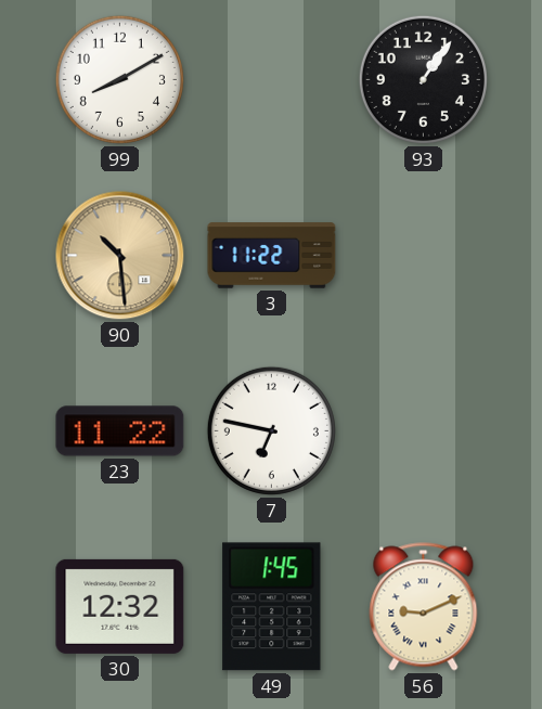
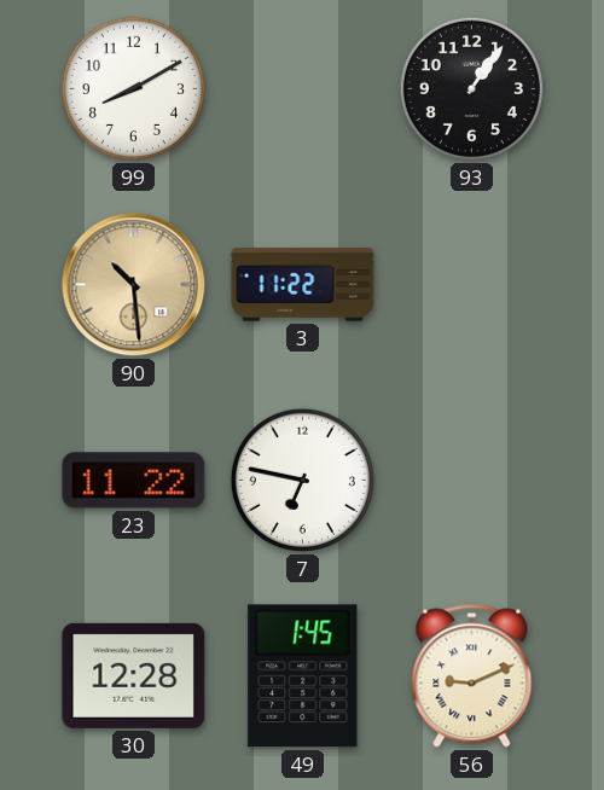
30: 12:32 -> 12:28 (134, 675)
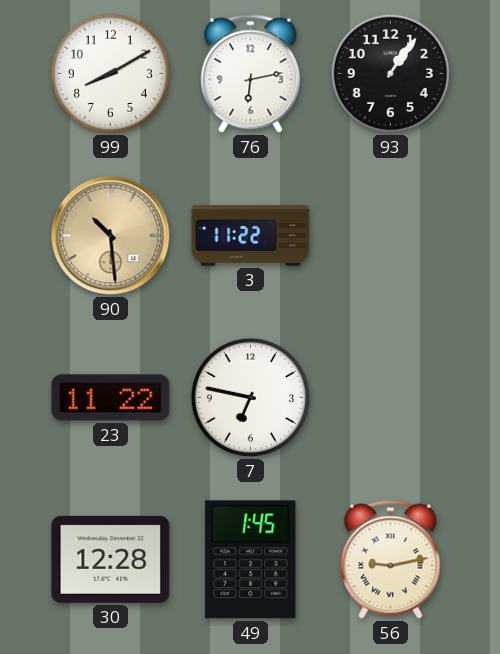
76: none -> 6:13 (251, 74)
56: 9:11 -> 9:13 (391, 560)
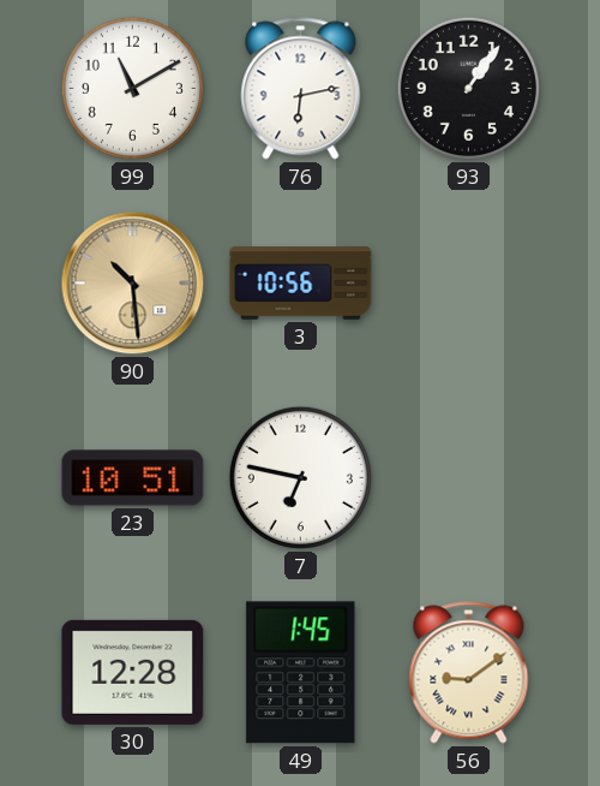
99: 8:10 -> 11:10 (132, 88)
3: 11:22 -> 10:56 (301, 284)
23: 11:22 -> 10:51 (133, 478)
56: 9:13 -> 9:09 (469, 673)
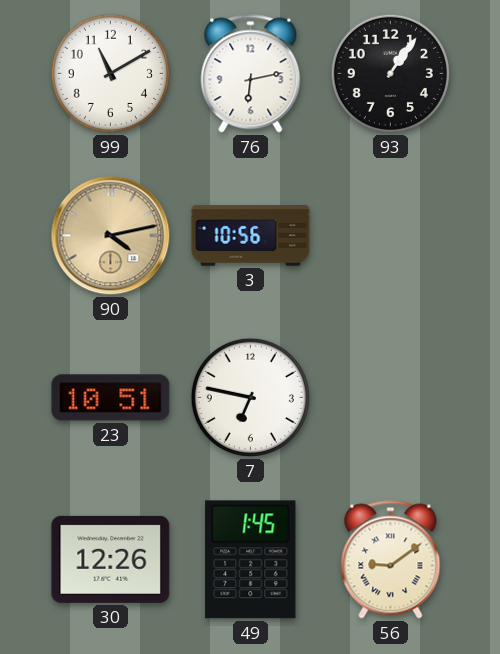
90: 10:29 -> 4:13 (111, 236)
30: 12:28 -> 12:26 (111, 559)
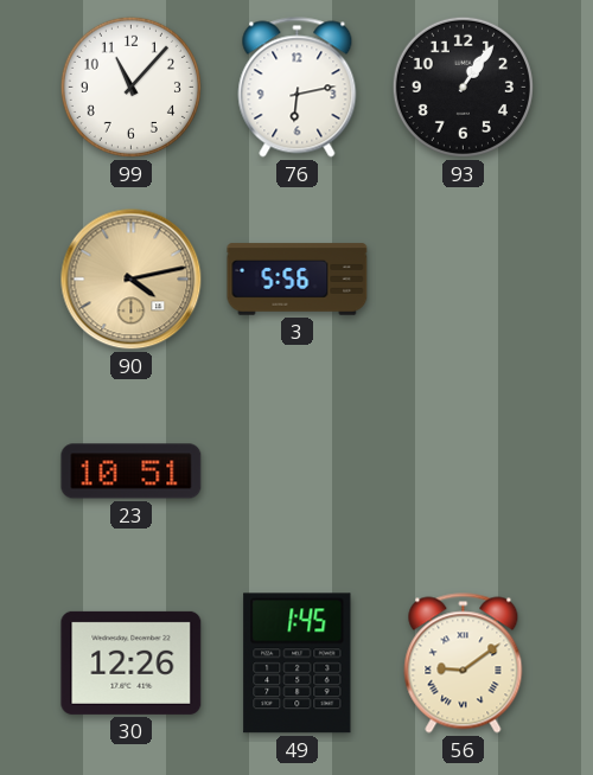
99: 11:10 -> 11:07 (130, 87)
3: 10:56 -> 5:56 (298, 280)
7: 6:47 -> none (250, 397)
